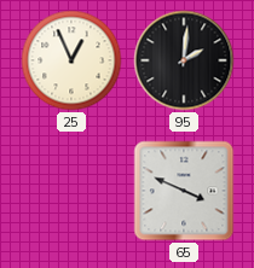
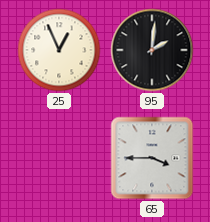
65: 3:49 -> 3:45 (152, 158)
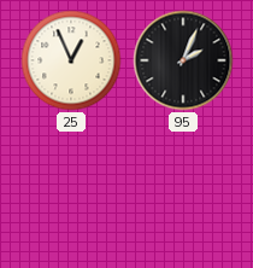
95: 2:01 -> 2:04 (183, 60)
65: 3:45 -> none (152, 158)
